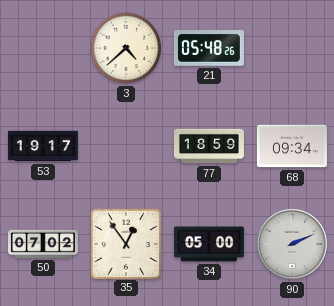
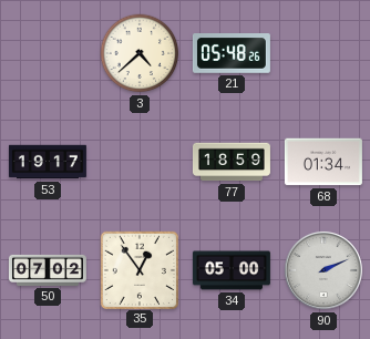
68: 09:34 -> 01:34 (323, 162)
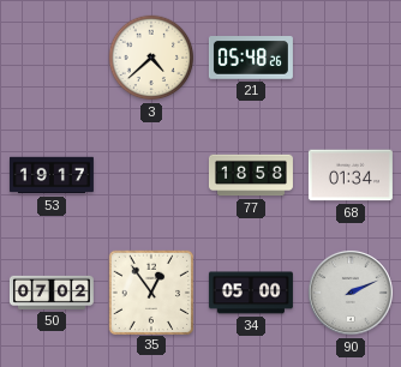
77: 18:59 -> 18:58 (251, 175)
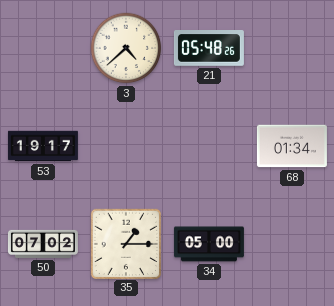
77: 18:58 -> none (251, 175)
35: 12:54 -> 1:15 (125, 243)
90: 2:11 -> none (351, 293)
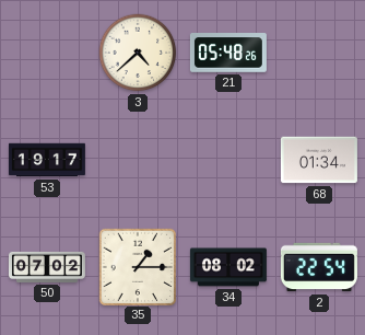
34: 05:00 -> 08:02 (228, 267)
2: none -> 22:54 (319, 267)
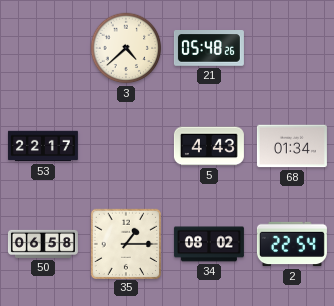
53: 19:17 -> 22:17 (43, 146)
5: none -> 4:43 (209, 146)
50: 07:02 -> 06:58 (43, 244)
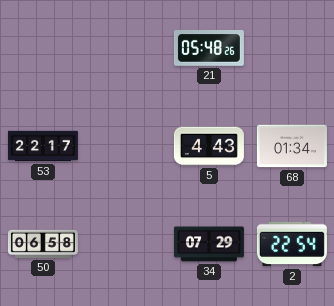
3: 4:38 -> none (126, 48)
35: 1:15 -> none (125, 243)
34: 08:02 -> 07:29 (209, 244)
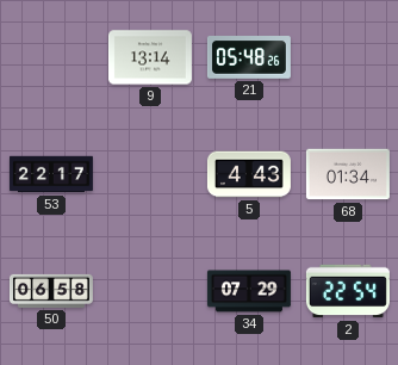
9: none -> 13:14 (150, 57)
